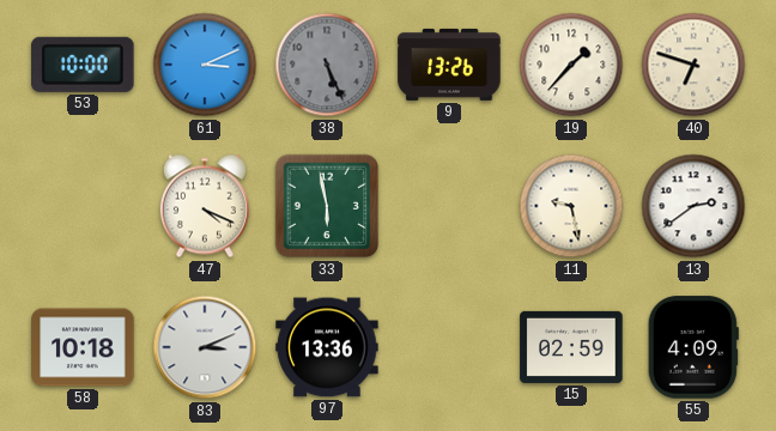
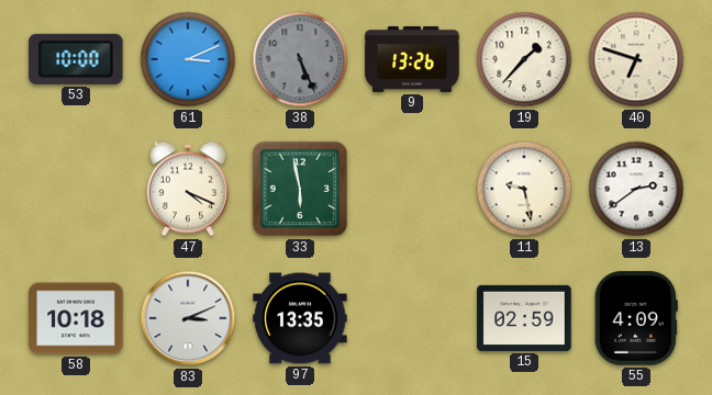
97: 13:36 -> 13:35 (300, 318)
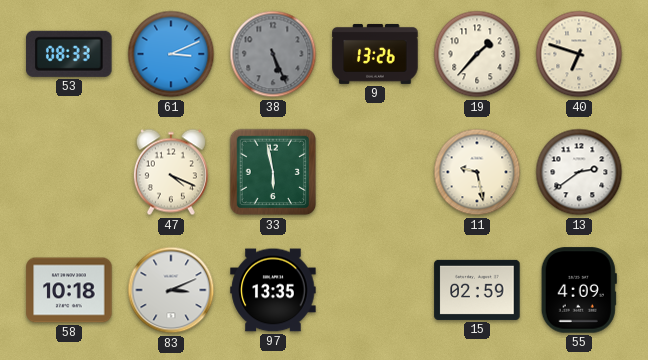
53: 10:00 -> 08:33 (69, 54)
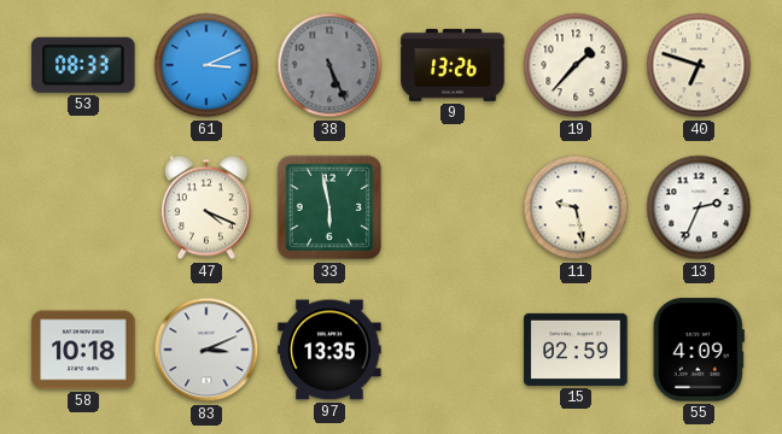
13: 2:39 -> 2:34 (699, 207)
